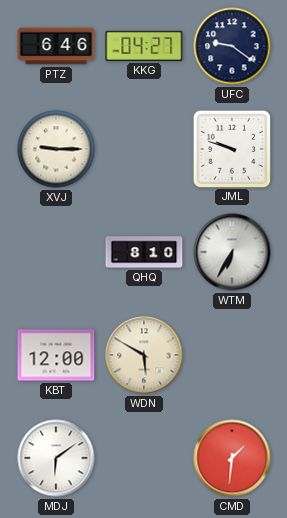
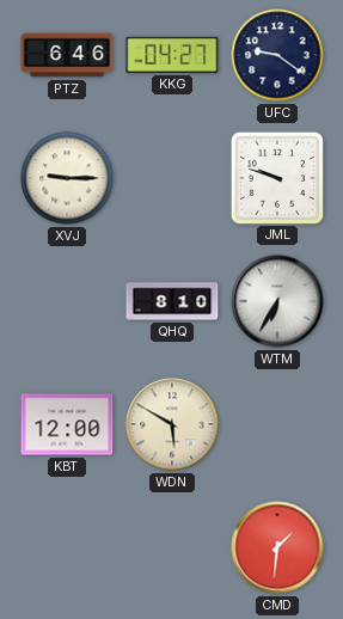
MDJ: 6:09 -> none (56, 458)
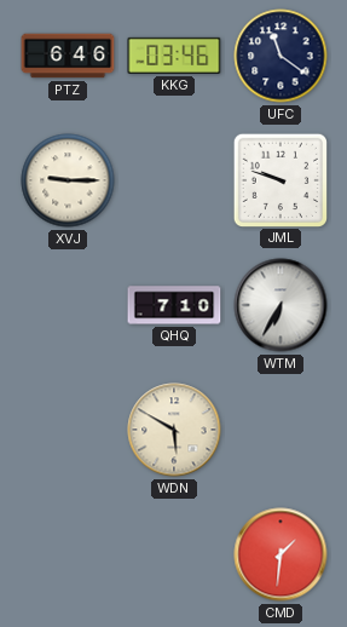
KKG: 04:27 -> 03:46 (174, 56)
UFC: 9:21 -> 11:21 (281, 56)
QHQ: 8:10 -> 7:10 (174, 305)
KBT: 12:00 -> none (67, 424)
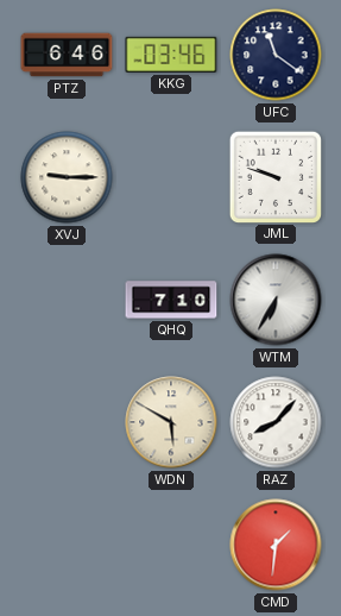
RAZ: none -> 8:07 (276, 422)
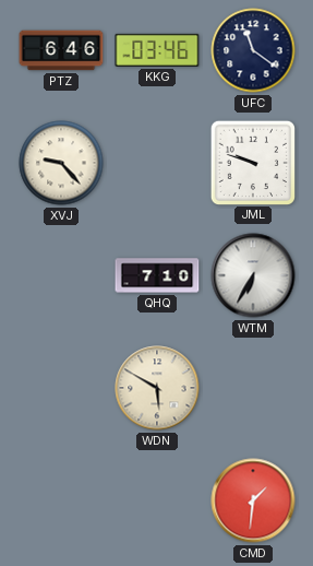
XVJ: 9:15 -> 9:23 (61, 163)
RAZ: 8:07 -> none (276, 422)
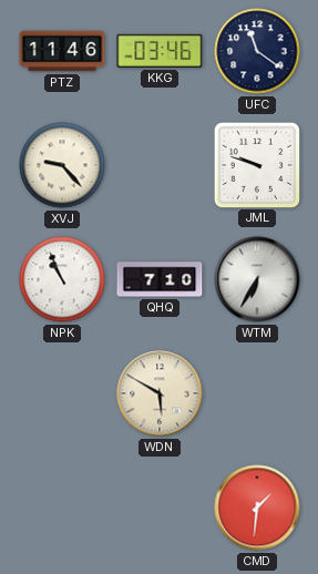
PTZ: 6:46 -> 11:46 (62, 51)
NPK: none -> 10:56 (62, 279)
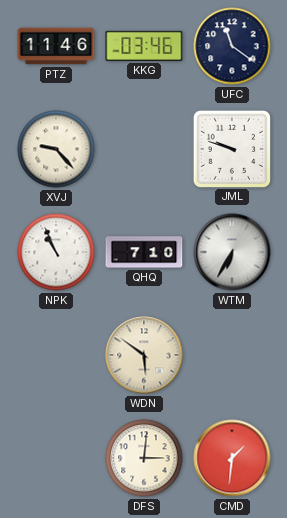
WDN: 5:50 -> 5:51 (144, 355)
DFS: none -> 3:01 (144, 458)
